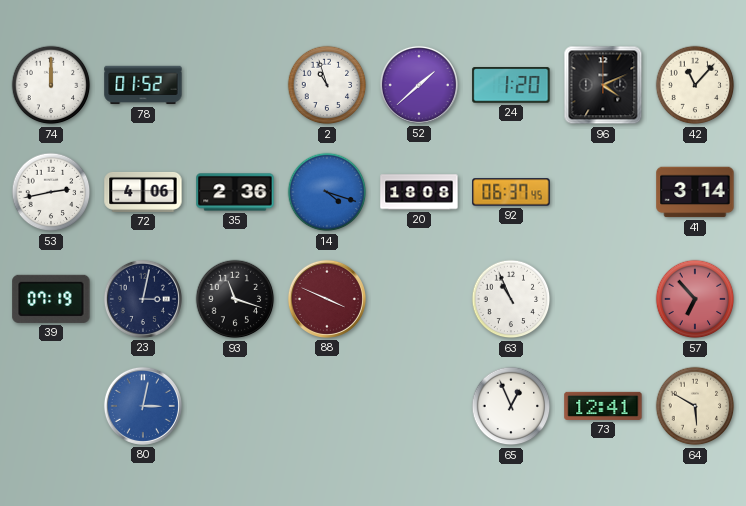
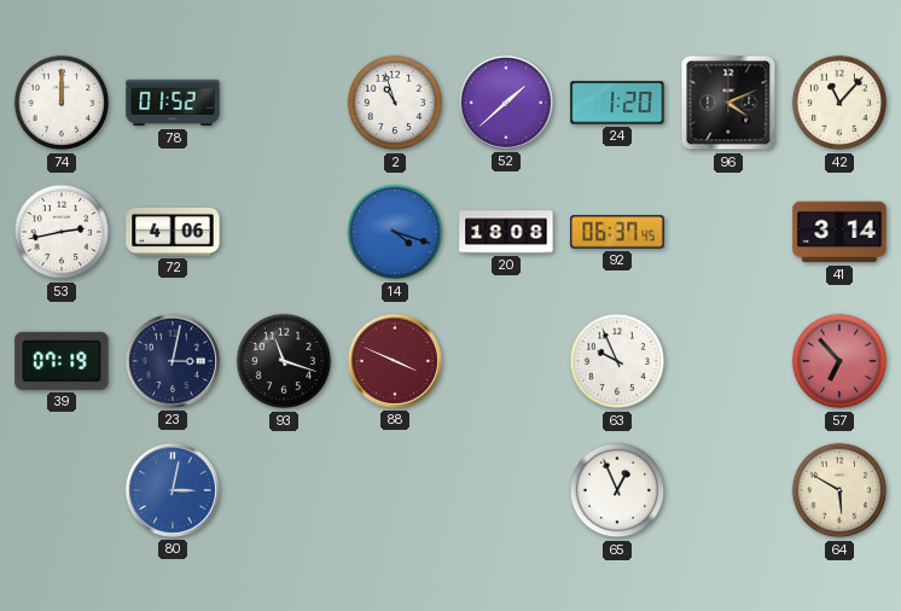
35: 2:36 -> none (235, 192)
63: 10:56 -> 9:56 (617, 361)
73: 12:41 -> none (603, 406)
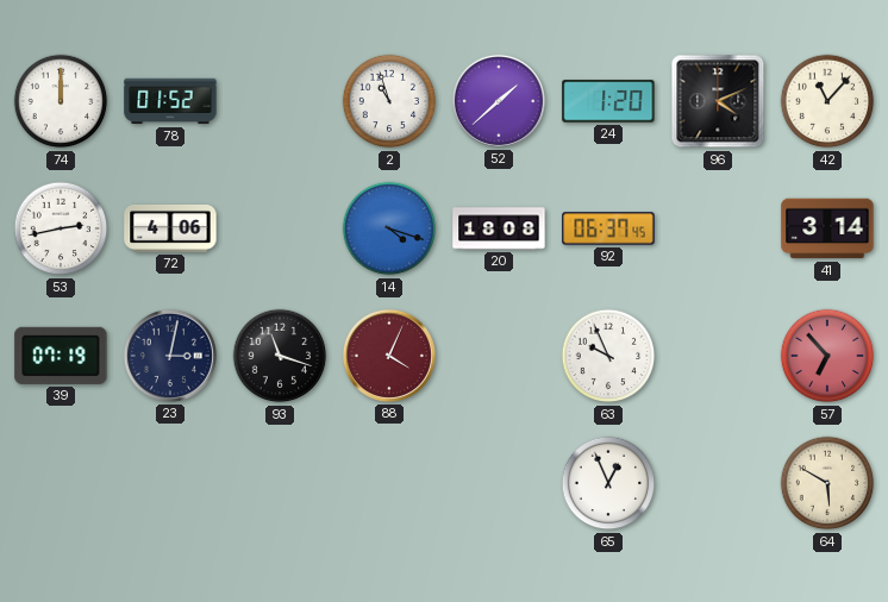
88: 3:49 -> 4:04 (389, 356)
80: 3:02 -> none (173, 490)
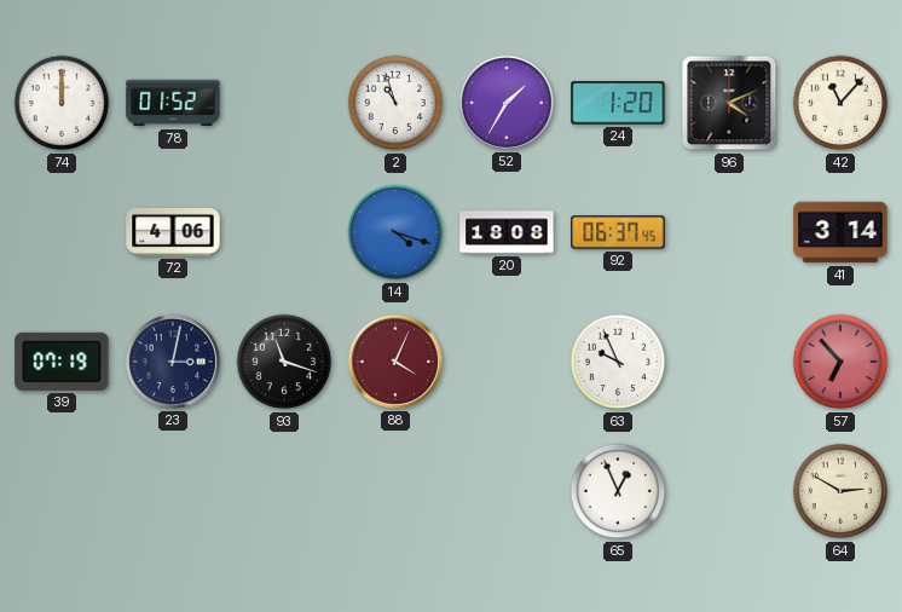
52: 1:38 -> 1:35 (507, 103)
53: 2:43 -> none (61, 228)
64: 5:50 -> 2:50 (840, 491)
